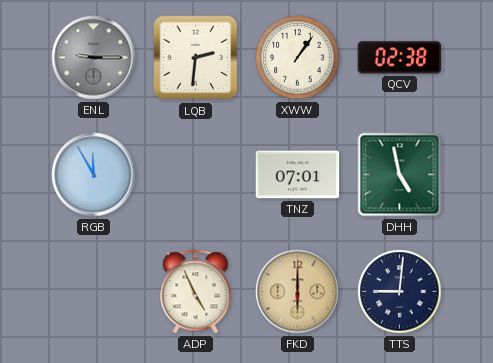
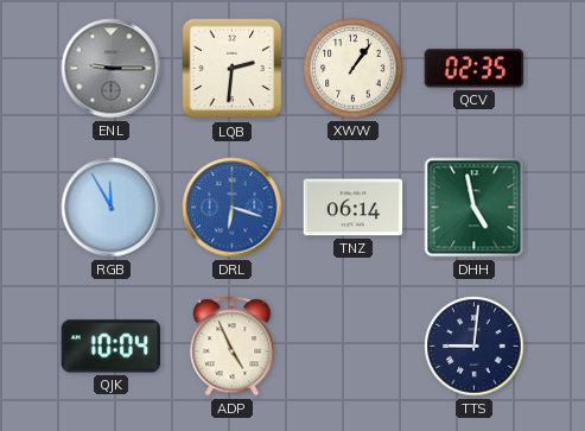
QCV: 02:38 -> 02:35 (475, 69)
DRL: none -> 6:18 (233, 208)
TNZ: 07:01 -> 06:14 (354, 208)
QJK: none -> 10:04 (112, 347)
FKD: 6:00 -> none (298, 292)
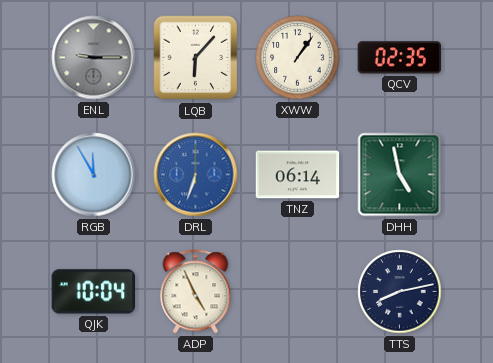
LQB: 2:31 -> 6:07 (196, 58)
DRL: 6:18 -> 6:33 (196, 175)
TTS: 9:01 -> 8:13 (400, 292)
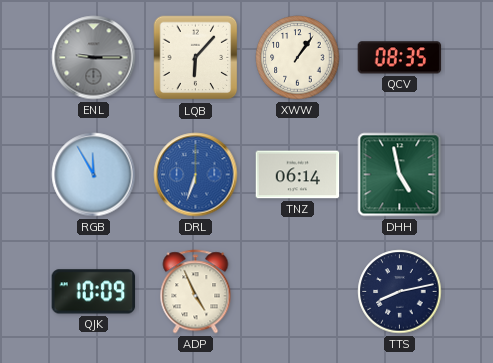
QCV: 02:35 -> 08:35 (400, 58)
QJK: 10:04 -> 10:09 (94, 292)
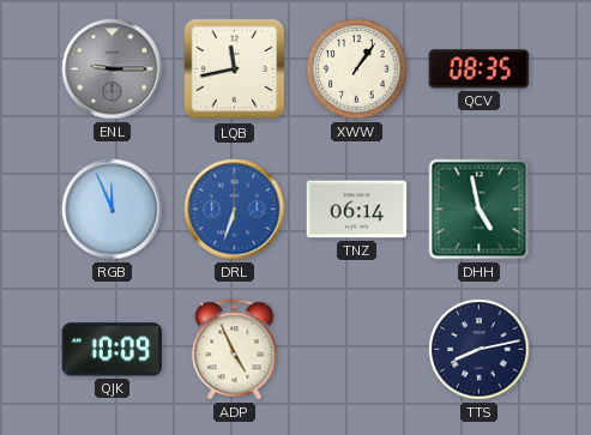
LQB: 6:07 -> 11:43 (235, 70)
RGB: 11:55 -> 11:56 (113, 210)
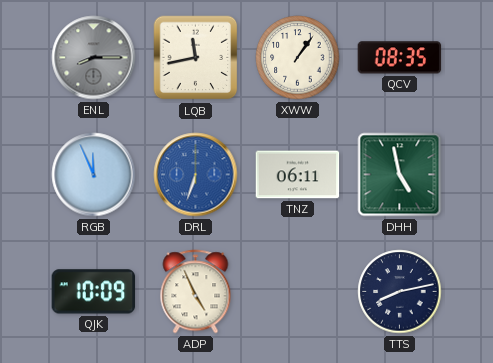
ENL: 9:15 -> 8:15 (94, 58)
TNZ: 06:14 -> 06:11 (298, 175)
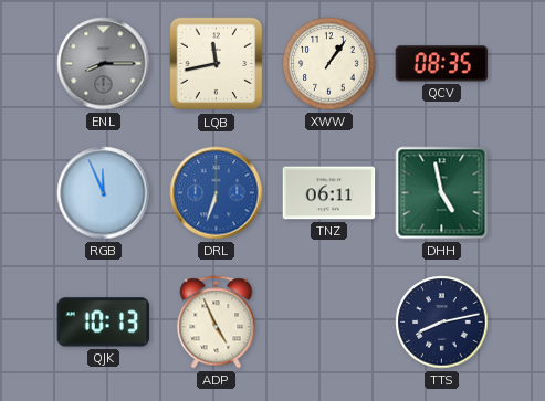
QJK: 10:09 -> 10:13 (104, 323)
